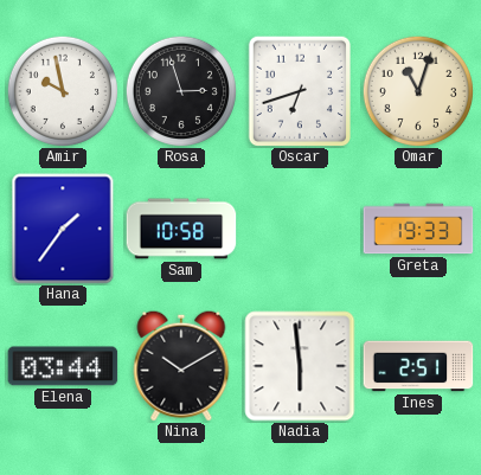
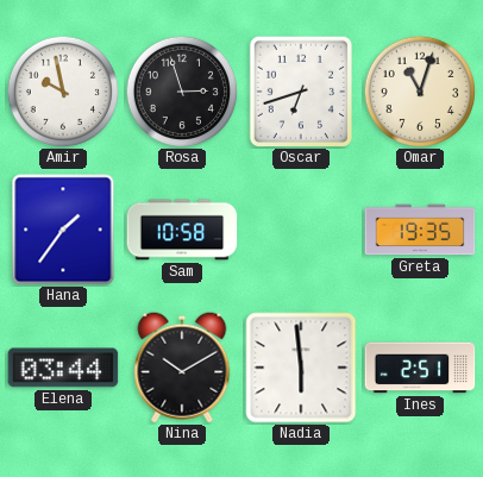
Greta: 19:33 -> 19:35 (420, 230)
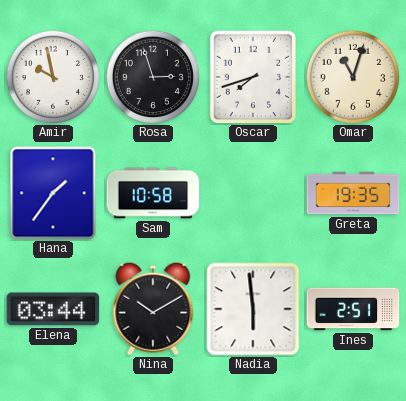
Oscar: 6:42 -> 7:42 (252, 76)
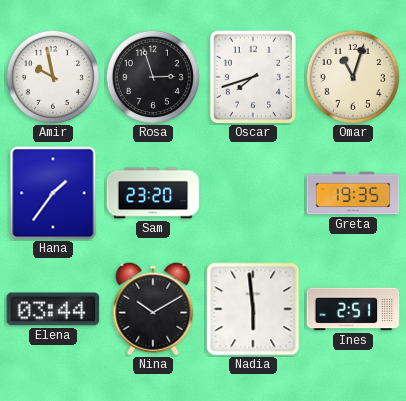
Sam: 10:58 -> 23:20 (153, 193)
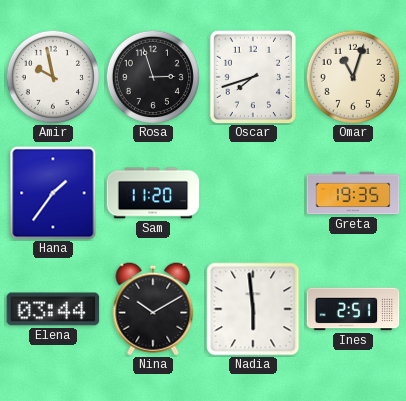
Sam: 23:20 -> 11:20 (153, 193)
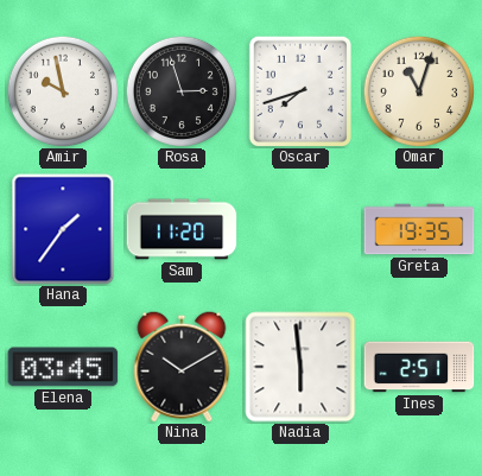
Elena: 03:44 -> 03:45 (63, 367)
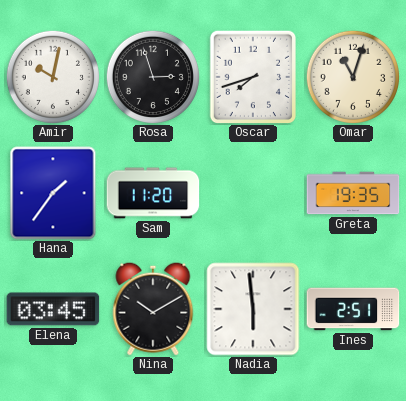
Amir: 9:58 -> 10:02 (52, 76)
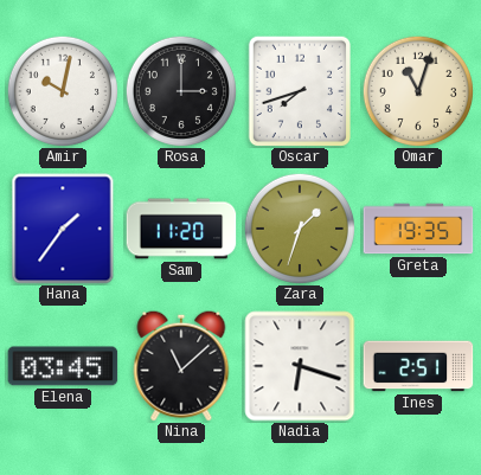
Rosa: 2:57 -> 3:00 (180, 90)
Zara: none -> 1:33 (299, 227)
Nina: 10:10 -> 11:08 (181, 366)
Nadia: 5:59 -> 6:18 (300, 366)
